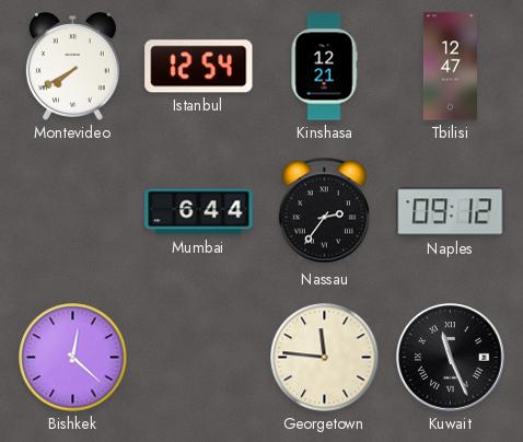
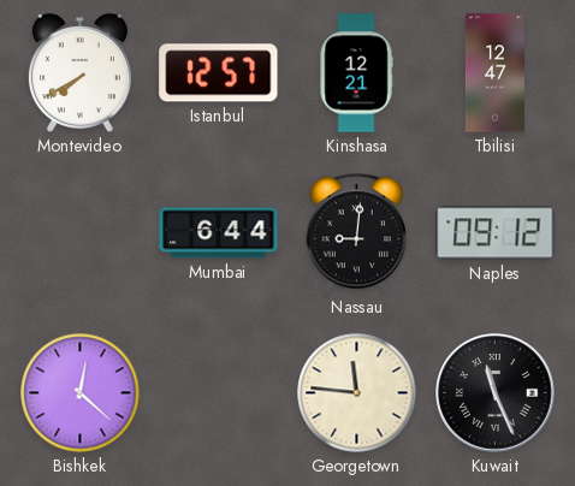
Istanbul: 12:54 -> 12:57 (219, 73)
Nassau: 2:36 -> 9:01 (356, 233)
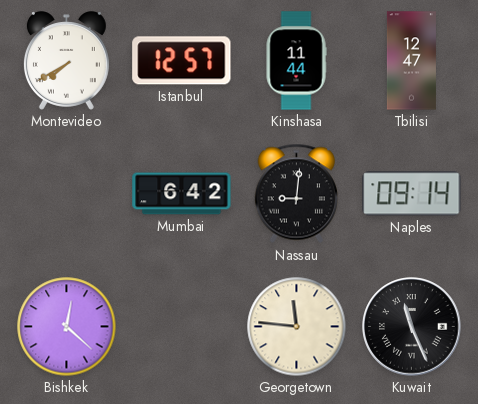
Kinshasa: 12:21 -> 11:44 (296, 61)
Mumbai: 6:44 -> 6:42 (182, 194)
Naples: 09:12 -> 09:14 (412, 194)
